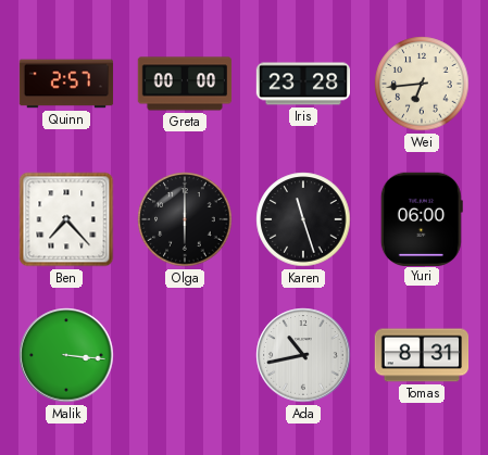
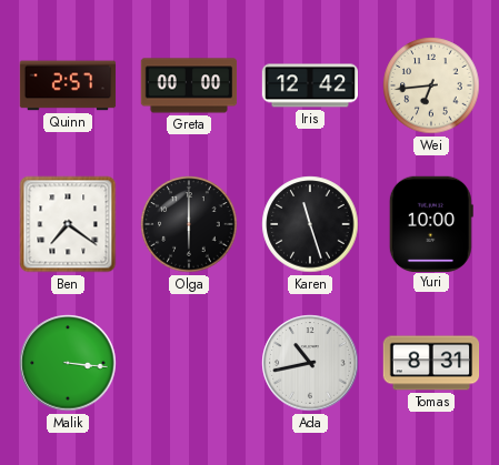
Iris: 23:28 -> 12:42 (310, 85)
Ben: 7:23 -> 7:21 (68, 224)
Yuri: 06:00 -> 10:00 (431, 223)
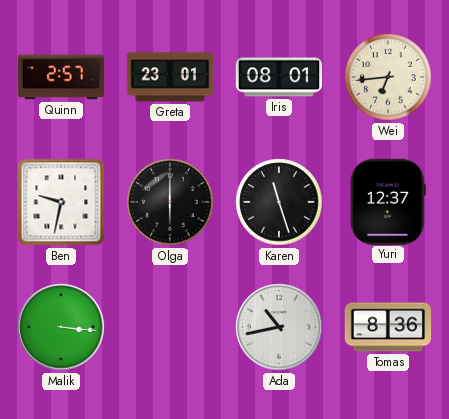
Greta: 00:00 -> 23:01 (170, 77)
Iris: 12:42 -> 08:01 (279, 77)
Ben: 7:21 -> 9:32 (61, 202)
Yuri: 10:00 -> 12:37 (388, 201)
Tomas: 8:31 -> 8:36 (388, 327)
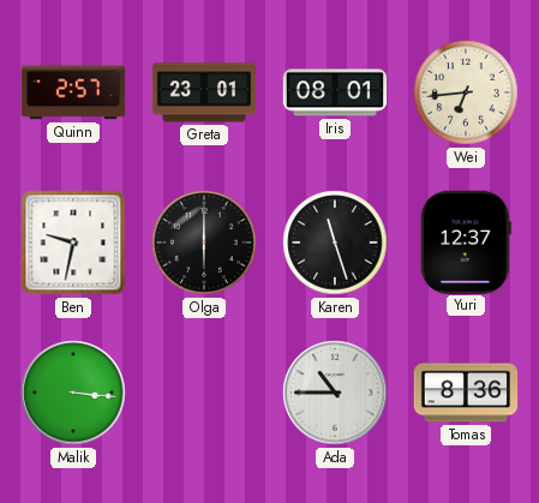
Ada: 10:43 -> 10:45 (335, 393)
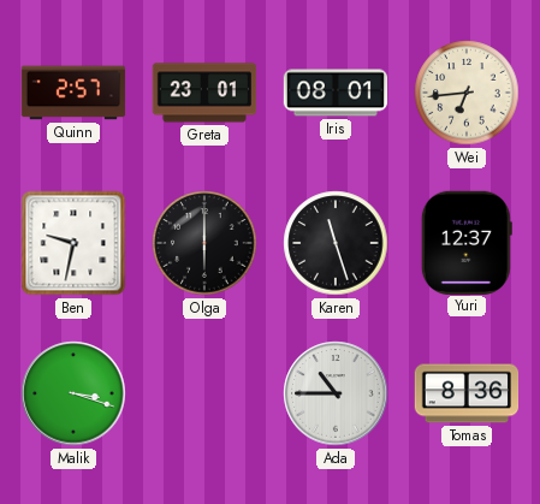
Malik: 3:16 -> 3:18 (73, 393)
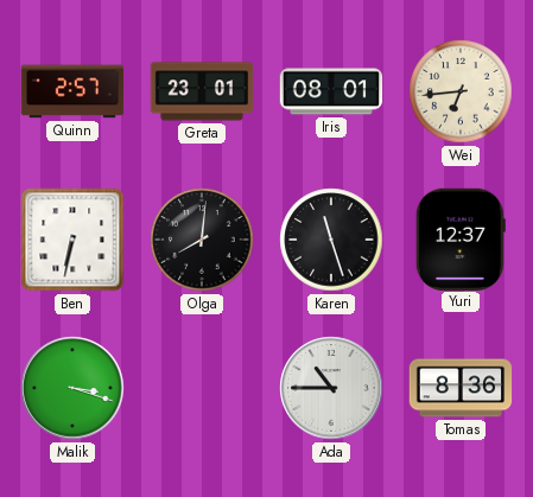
Ben: 9:32 -> 6:32 (72, 240)
Olga: 6:00 -> 8:01 (202, 240)
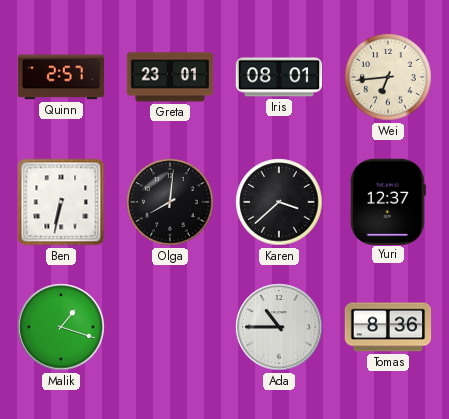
Karen: 11:27 -> 3:38 (279, 202)
Malik: 3:18 -> 1:18 (61, 327)
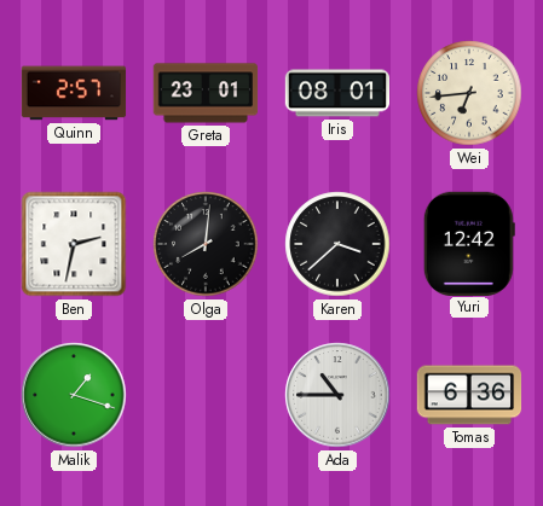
Ben: 6:32 -> 2:32 (74, 244)
Yuri: 12:37 -> 12:42 (469, 243)
Tomas: 8:36 -> 6:36 (469, 395)
